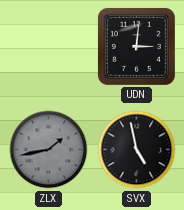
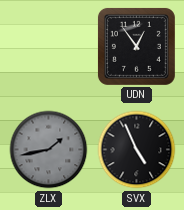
UDN: 3:01 -> 12:54 (136, 46)
SVX: 4:58 -> 4:56 (137, 150)
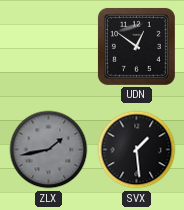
UDN: 12:54 -> 12:51 (136, 46)
SVX: 4:56 -> 1:29 (137, 150)
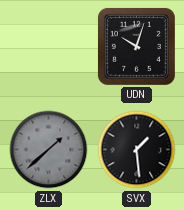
UDN: 12:51 -> 10:03 (136, 46)
ZLX: 1:43 -> 1:38 (49, 150)
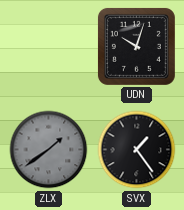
ZLX: 1:38 -> 1:39 (49, 150)
SVX: 1:29 -> 1:24 (137, 150)
